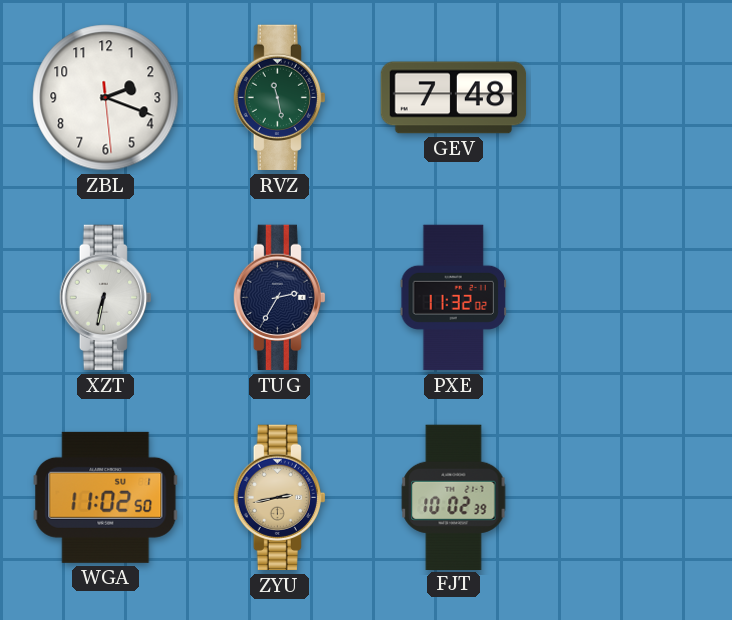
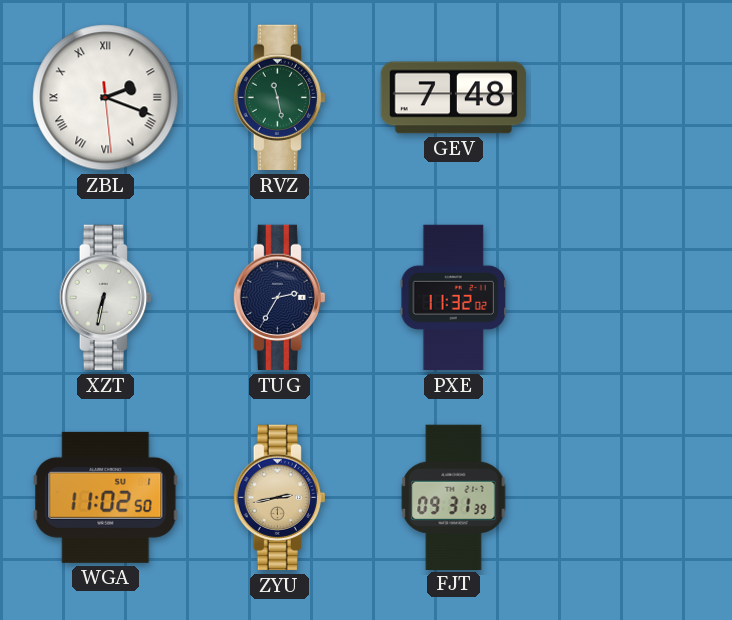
ZBL numerals: Arabic -> Roman (106, 98)
FJT: 10:02 -> 09:31 (454, 497)
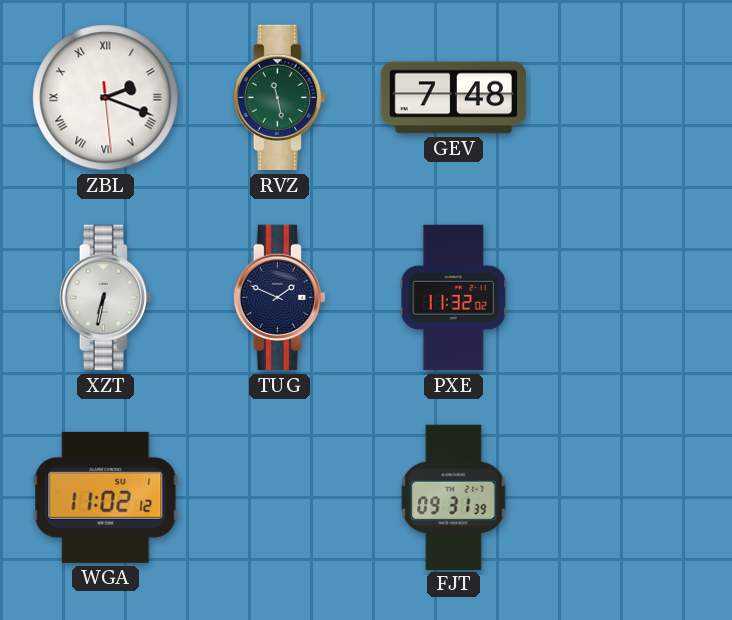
TUG: 2:35 -> 1:49 (279, 298)
WGA: 11:02:50 -> 11:02:12 (106, 497)
ZYU: 2:43 -> none (279, 498)
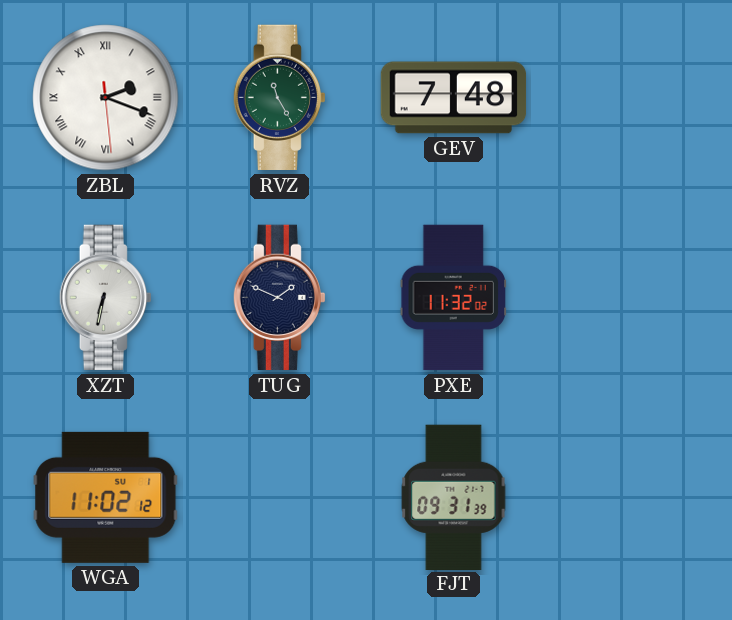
RVZ: 11:28 -> 11:25 (279, 98)
